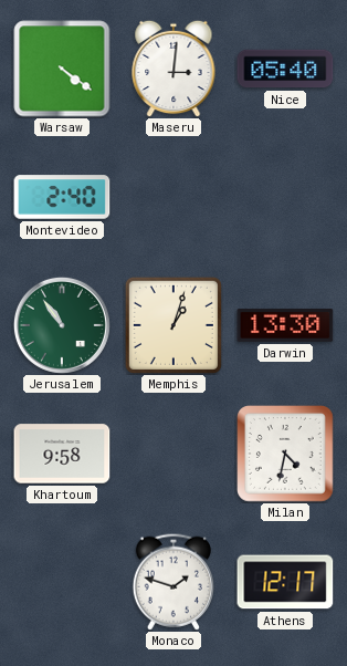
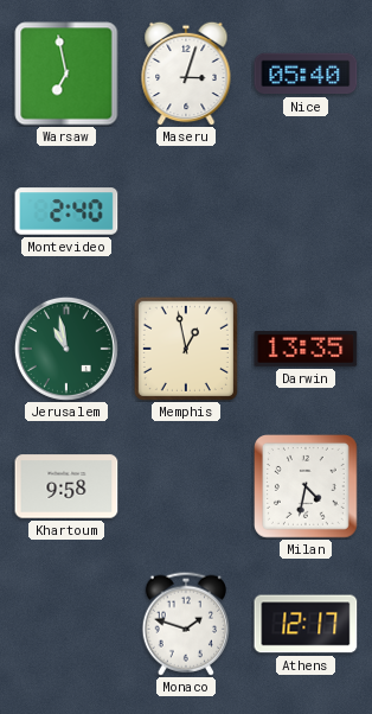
Warsaw: 4:21 -> 6:58 (66, 74)
Maseru: 3:01 -> 3:03 (186, 74)
Jerusalem: 10:54 -> 10:58 (66, 349)
Memphis: 1:03 -> 12:58 (186, 349)
Darwin: 13:30 -> 13:35 (306, 349)
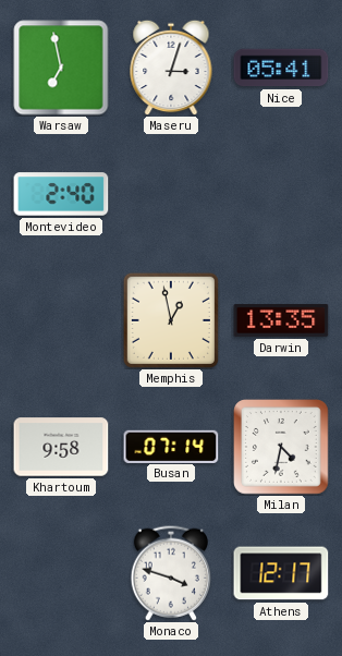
Nice: 05:40 -> 05:41 (281, 68)
Jerusalem: 10:58 -> none (66, 349)
Busan: none -> 07:14 (171, 446)
Monaco: 1:48 -> 3:48 (170, 573)
